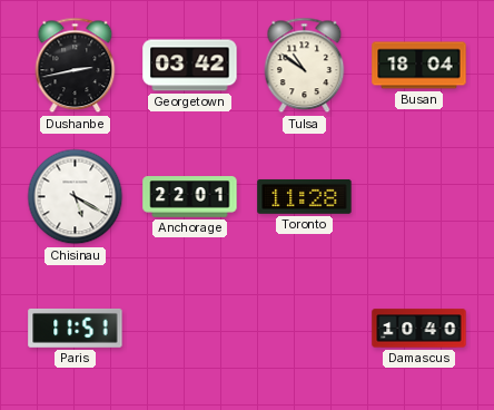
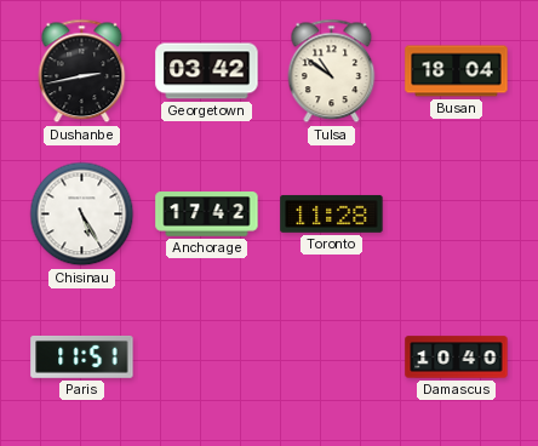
Chisinau: 5:20 -> 5:25 (82, 215)
Anchorage: 22:01 -> 17:42 (207, 215)
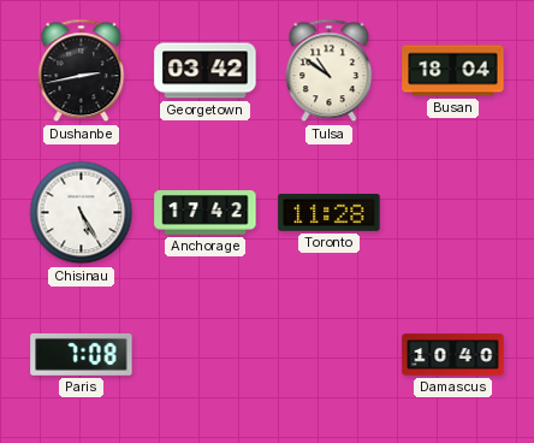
Paris: 11:51 -> 7:08 (82, 354)
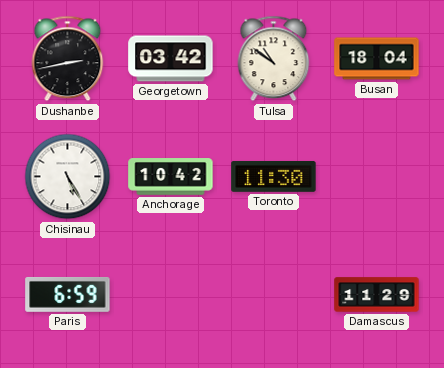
Anchorage: 17:42 -> 10:42 (171, 177)
Toronto: 11:28 -> 11:30 (274, 177)
Paris: 7:08 -> 6:59 (68, 294)
Damascus: 10:40 -> 11:29 (377, 295)
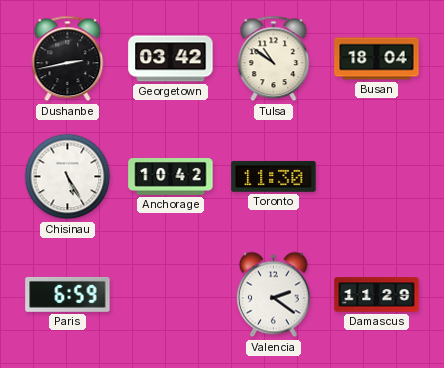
Valencia: none -> 2:21 (274, 295)
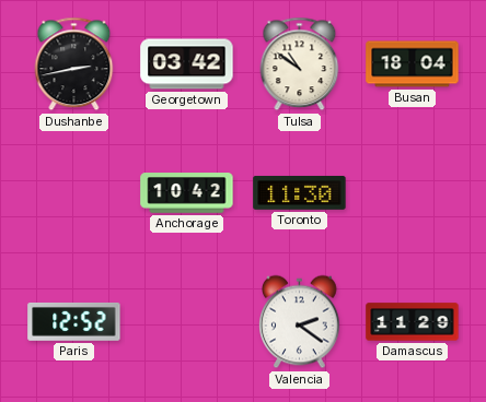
Chisinau: 5:25 -> none (68, 177)
Paris: 6:59 -> 12:52 (74, 321)
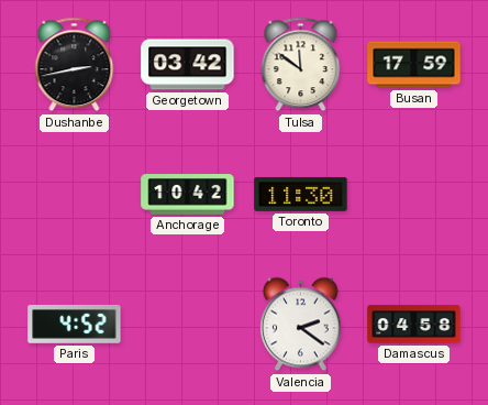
Tulsa: 10:51 -> 11:51 (301, 65)
Busan: 18:04 -> 17:59 (414, 65)
Paris: 12:52 -> 4:52 (75, 324)
Damascus: 11:29 -> 04:58 (414, 325)
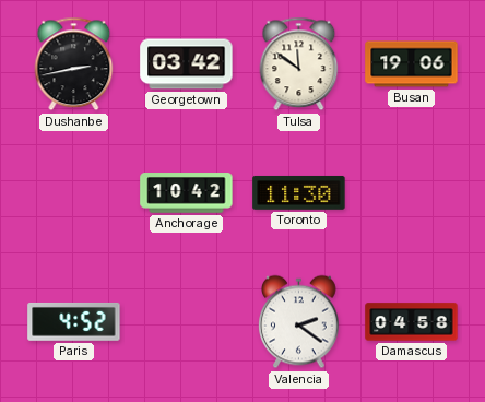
Busan: 17:59 -> 19:06 (412, 64)
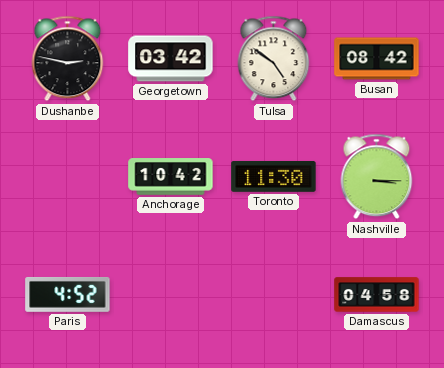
Dushanbe: 2:43 -> 2:47 (68, 59)
Tulsa: 11:51 -> 4:51 (274, 59)
Busan: 19:06 -> 08:42 (377, 59)
Nashville: none -> 3:15 (377, 177)
Valencia: 2:21 -> none (299, 322)
